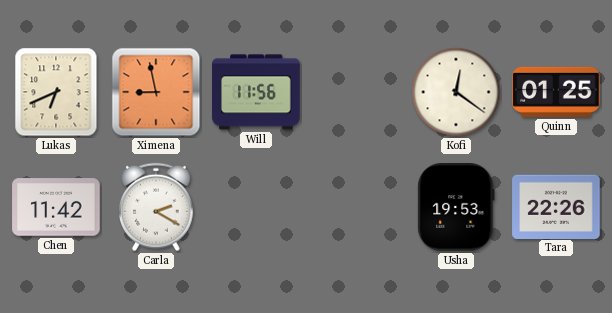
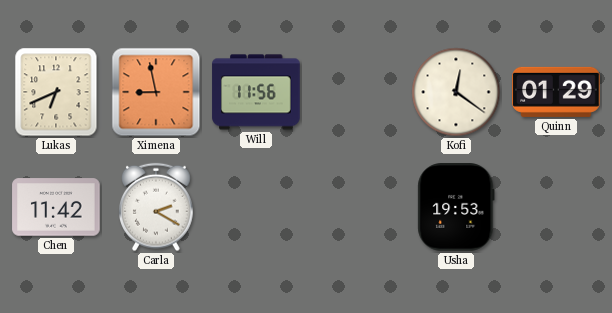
Quinn: 01:25 -> 01:29 (556, 92)
Tara: 22:26 -> none (556, 206)
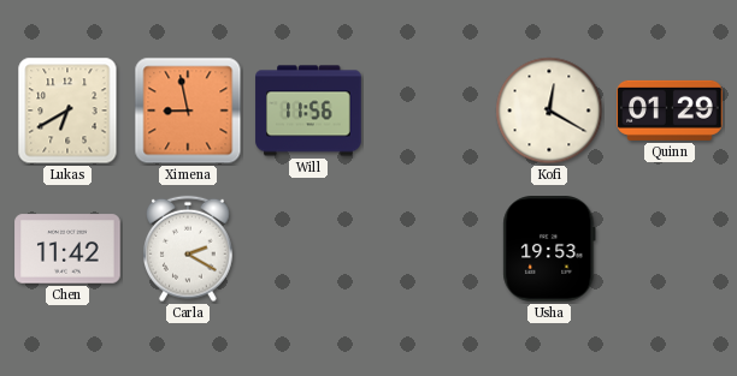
Lukas: 6:41 -> 6:40 (67, 111)
Kofi: 12:21 -> 12:20 (549, 111)
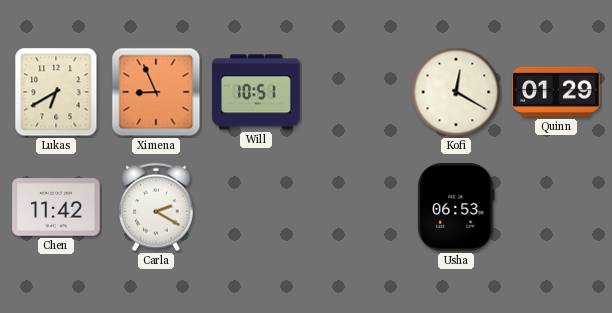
Ximena: 8:58 -> 8:56 (156, 92)
Will: 11:56 -> 10:51 (256, 92)
Usha: 19:53 -> 06:53 (456, 207)
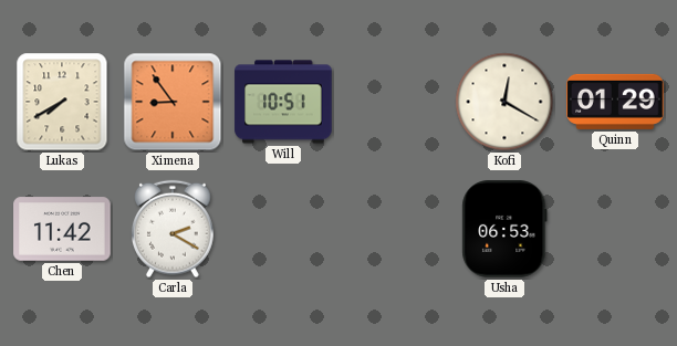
Lukas: 6:40 -> 7:40 (62, 102)
Ximena: 8:56 -> 8:54 (173, 102)
